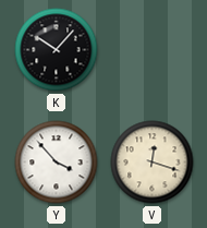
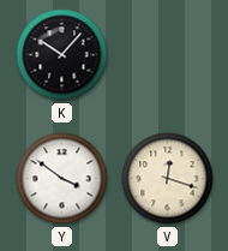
Y: 3:53 -> 3:51 (62, 179)
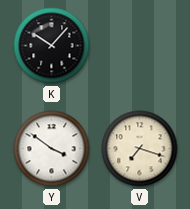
V: 12:18 -> 7:18 (140, 149)
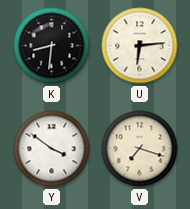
K: 10:07 -> 8:31 (52, 46)
U: none -> 6:14 (140, 46)
